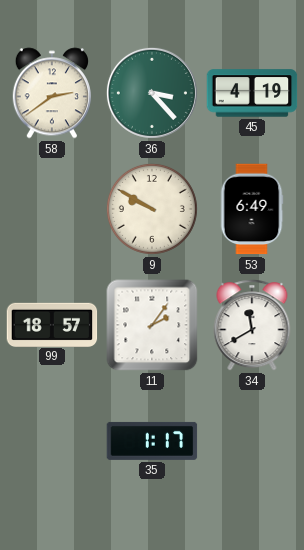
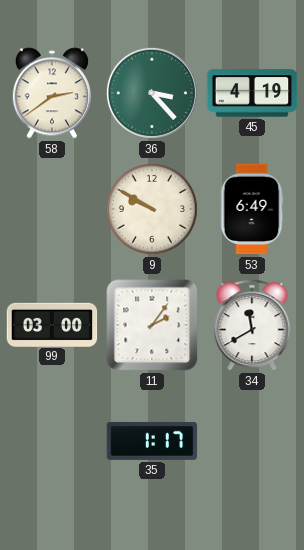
99: 18:57 -> 03:00 (52, 324)
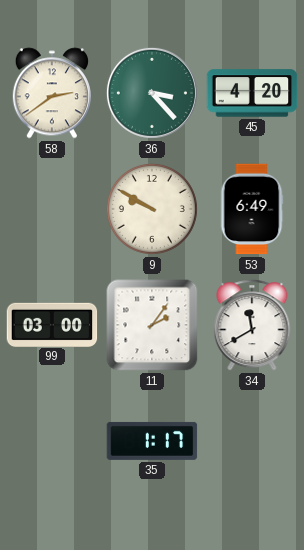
45: 4:19 -> 4:20 (252, 93)
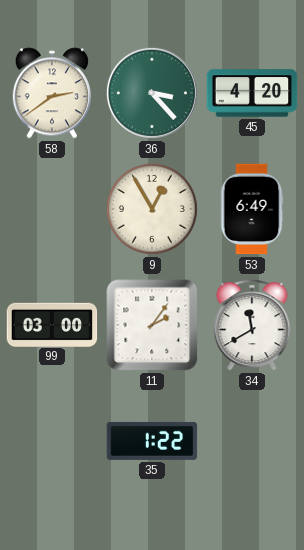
9: 9:50 -> 12:55 (152, 209)
35: 1:17 -> 1:22 (152, 441)
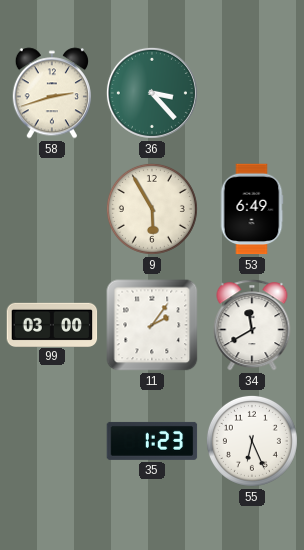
58: 2:39 -> 2:42 (52, 93)
45: 4:20 -> none (252, 93)
9: 12:55 -> 5:55 (152, 209)
35: 1:22 -> 1:23 (152, 441)
55: none -> 6:26 (252, 441)
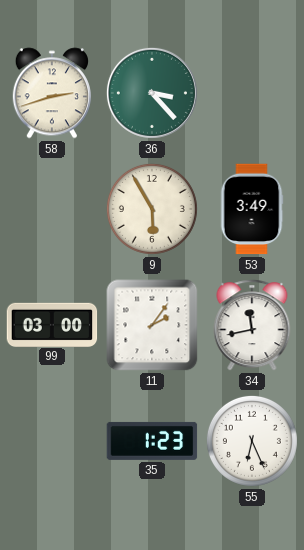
53: 6:49 -> 3:49 (252, 209)
34: 11:40 -> 11:43 (252, 325)
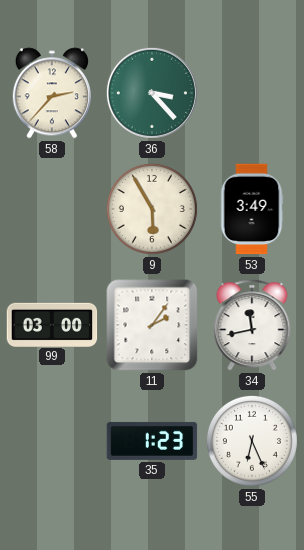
58: 2:42 -> 2:37 (52, 93)
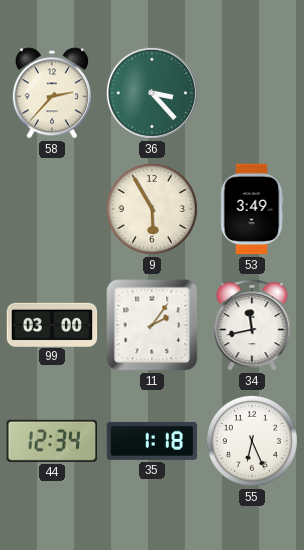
44: none -> 12:34 (52, 441)
35: 1:23 -> 1:18 (152, 441)
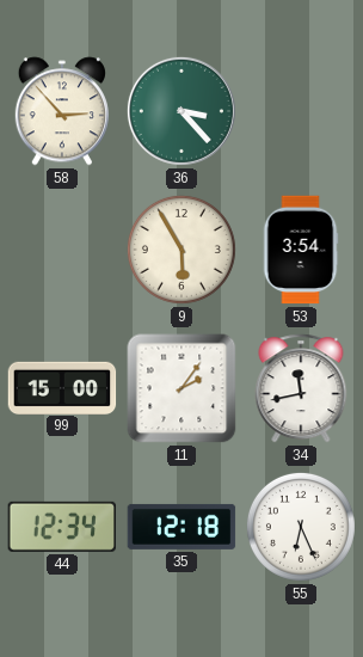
58: 2:37 -> 2:53 (62, 111)
53: 3:49 -> 3:54 (301, 250)
99: 03:00 -> 15:00 (62, 387)
35: 1:18 -> 12:18 (181, 527)
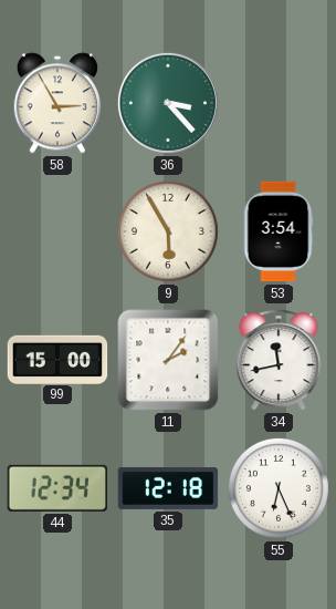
58: 2:53 -> 2:55 (57, 103)
